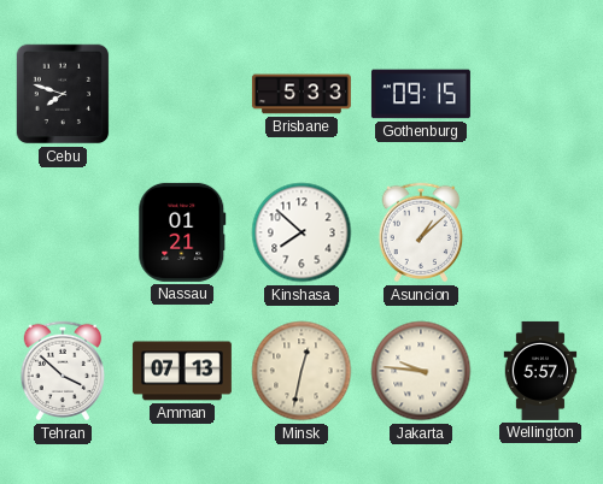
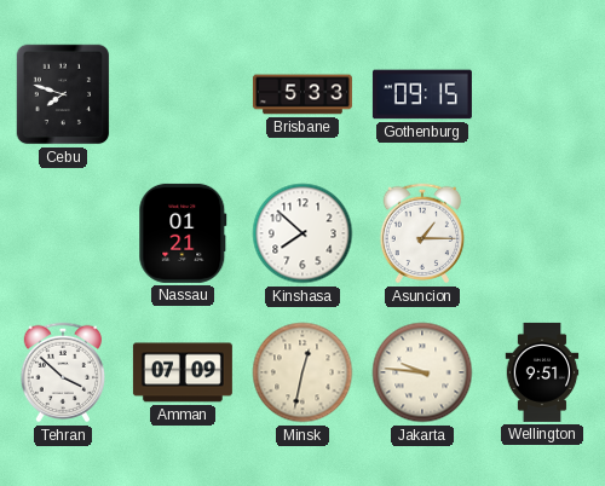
Asuncion: 1:08 -> 1:15 (422, 233)
Amman: 07:13 -> 07:09 (183, 372)
Wellington: 5:57 -> 9:51 (542, 372)
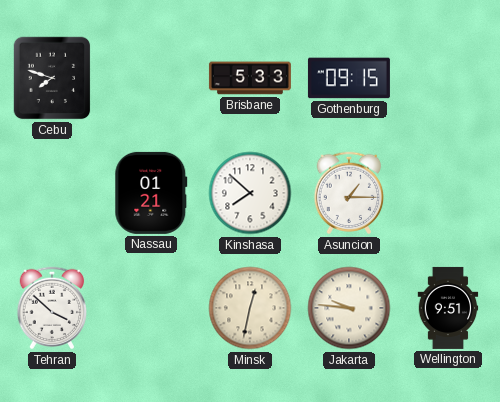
Amman: 07:09 -> none (183, 372)
